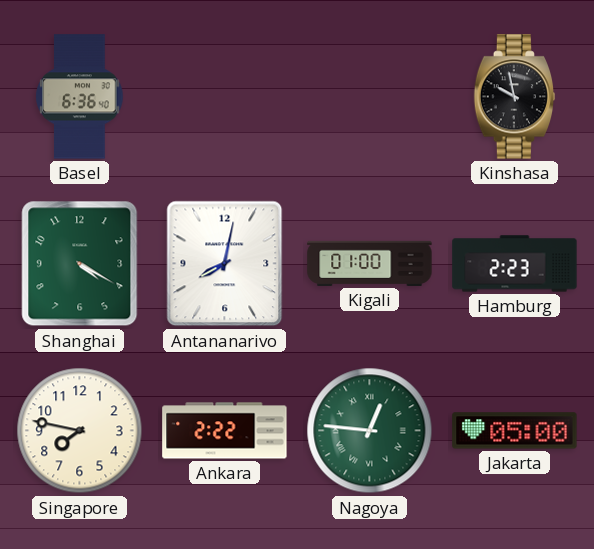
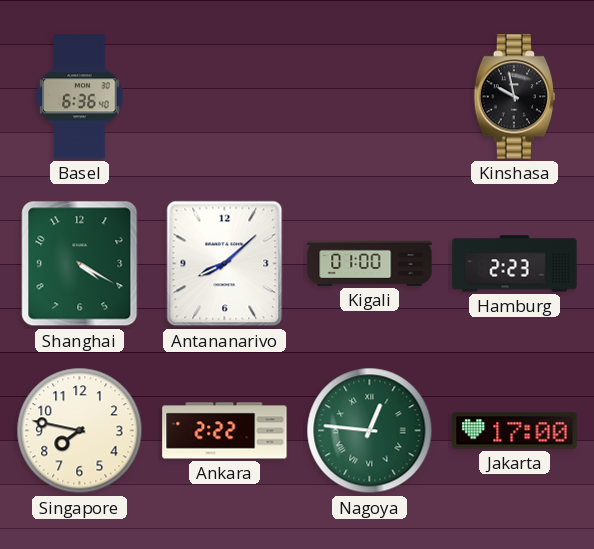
Antananarivo: 8:02 -> 8:08 (225, 264)
Jakarta: 05:00 -> 17:00 (515, 431)
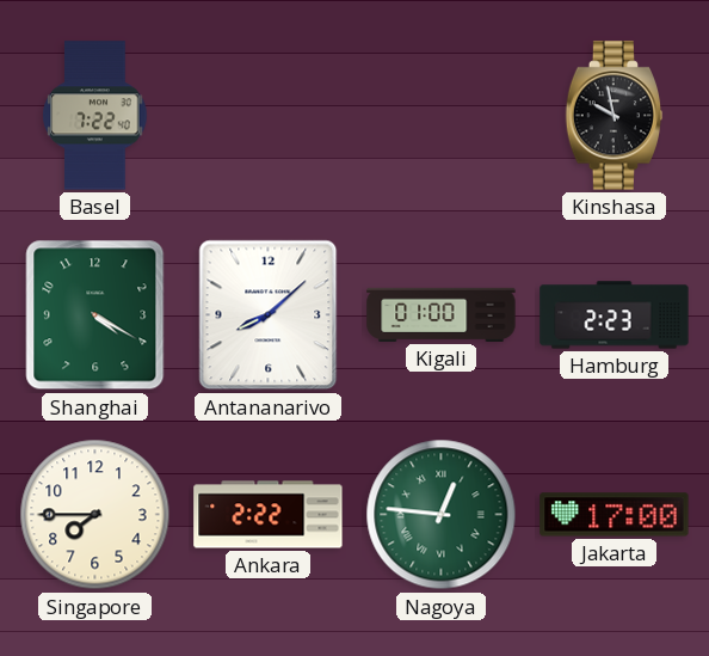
Basel: 6:36 -> 7:22 (95, 116)
Singapore: 7:47 -> 7:45 (95, 515)
